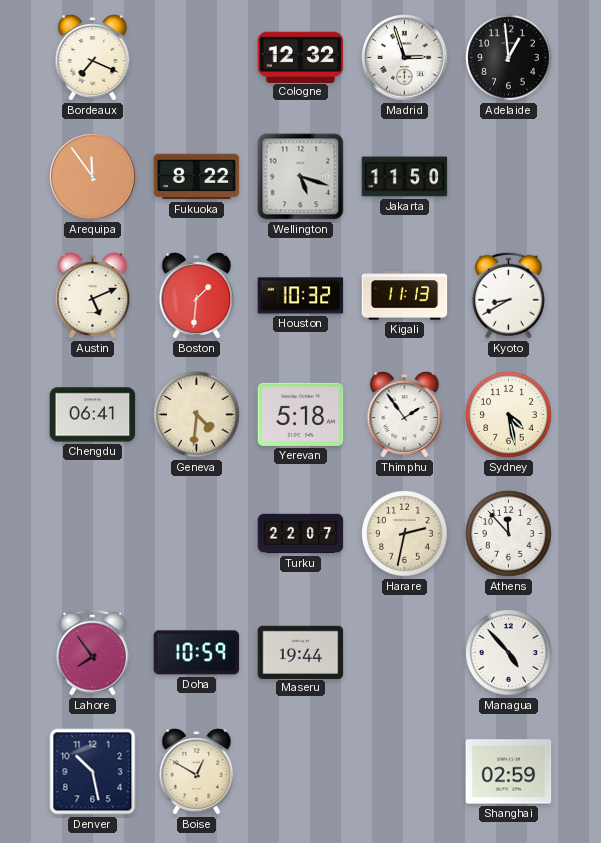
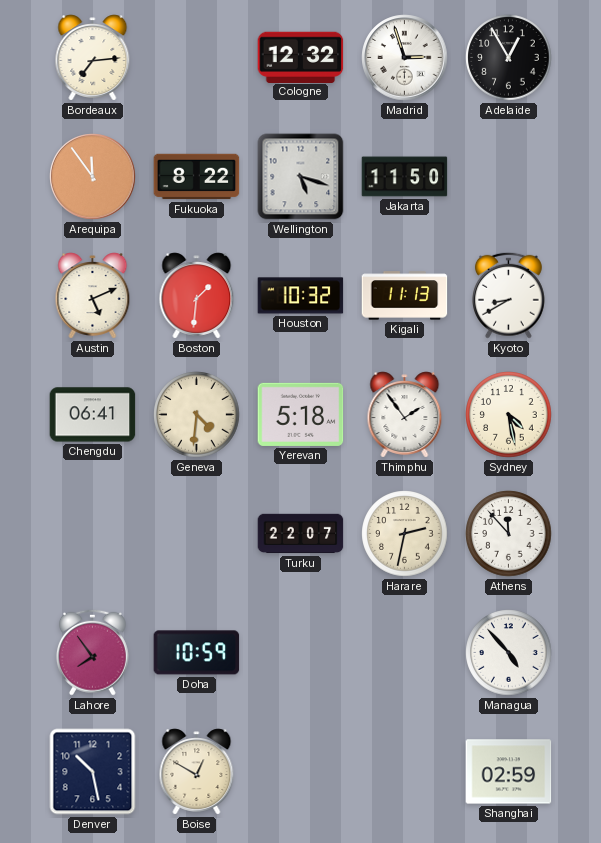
Bordeaux: 7:19 -> 7:14 (93, 58)
Adelaide: 12:59 -> 12:55 (509, 58)
Maseru: 19:44 -> none (301, 652)
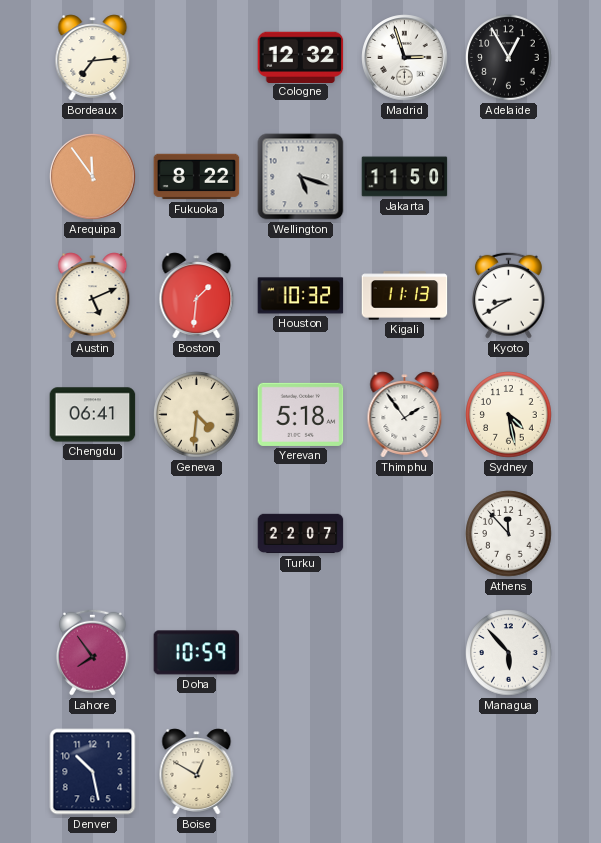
Harare: 2:32 -> none (405, 534)
Managua: 4:53 -> 5:53 (509, 653)
Shanghai: 02:59 -> none (509, 772)
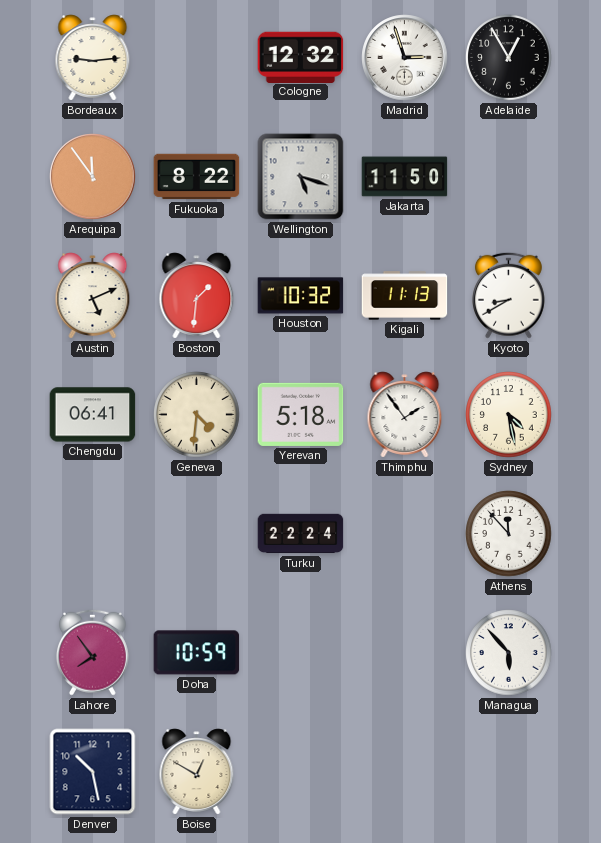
Bordeaux: 7:14 -> 9:14 (93, 58)
Turku: 22:07 -> 22:24 (301, 534)
